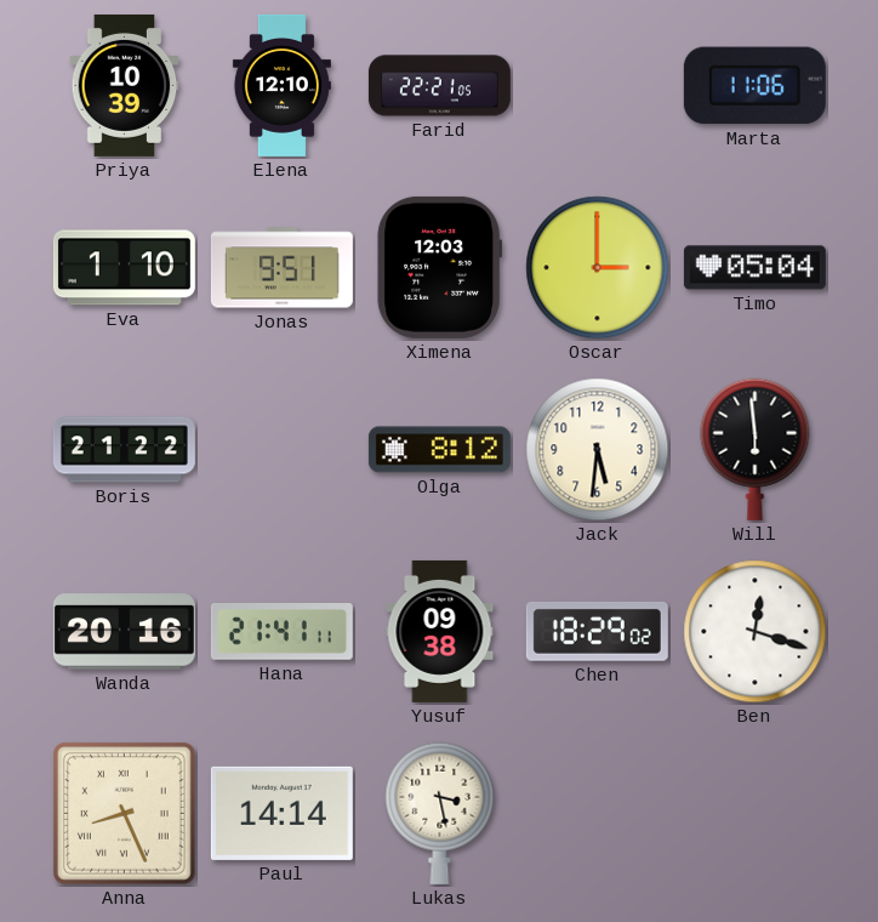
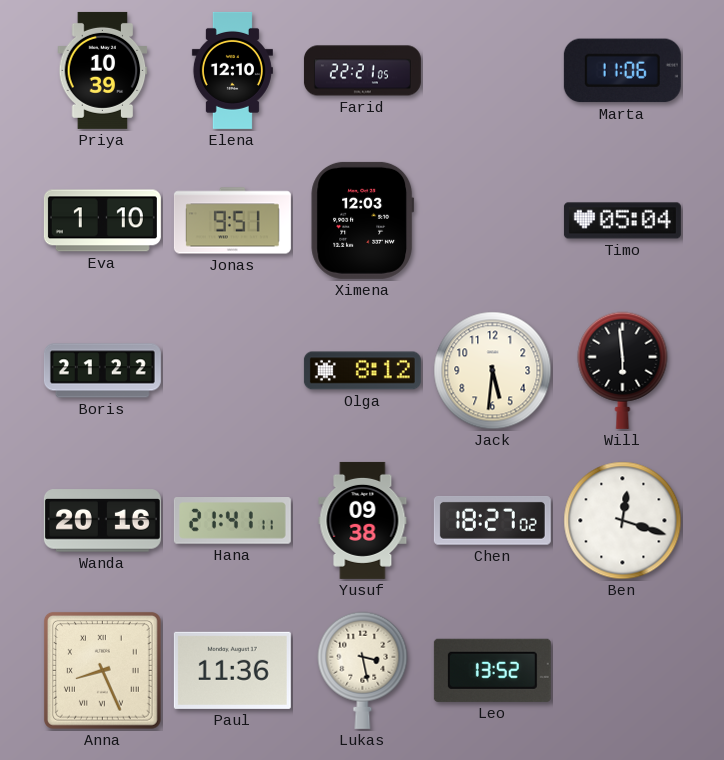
Oscar: 3:00 -> none (598, 268)
Chen: 18:29 -> 18:27 (492, 521)
Paul: 14:14 -> 11:36 (232, 670)
Leo: none -> 13:52 (492, 670)
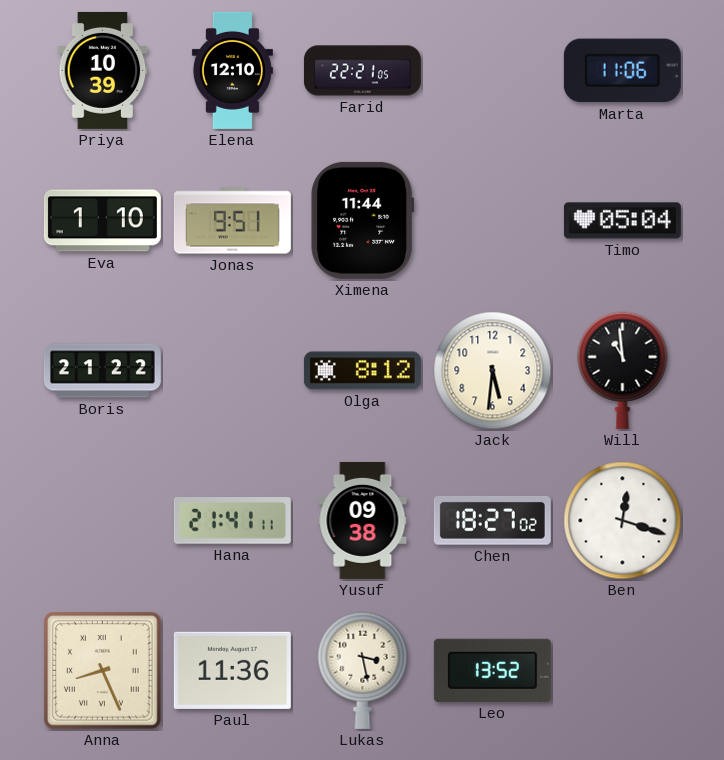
Ximena: 12:03 -> 11:44 (363, 220)
Will: 5:59 -> 10:59 (623, 370)
Wanda: 20:16 -> none (102, 521)
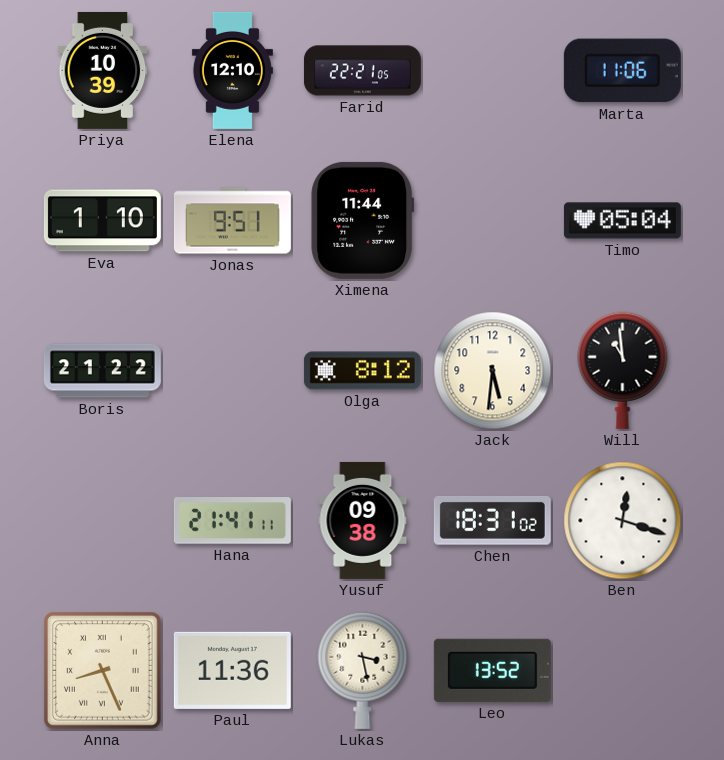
Chen: 18:27 -> 18:31 (492, 521)
